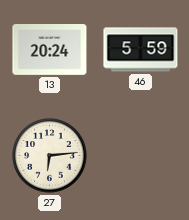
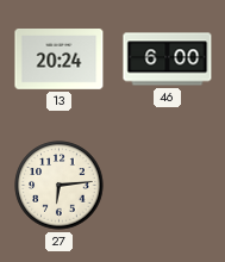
46: 5:59 -> 6:00 (168, 60)
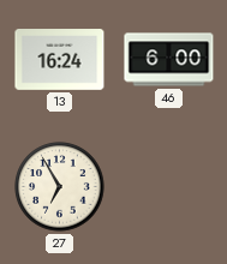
13: 20:24 -> 16:24 (60, 60)
27: 6:14 -> 6:55 (60, 187)
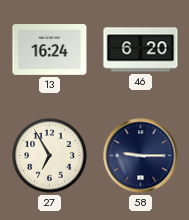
46: 6:00 -> 6:20 (141, 50)
58: none -> 9:15 (141, 156)
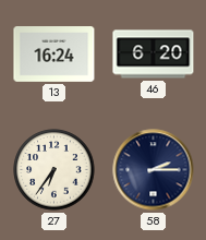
27: 6:55 -> 6:36 (54, 170)
58: 9:15 -> 2:15 (154, 170)
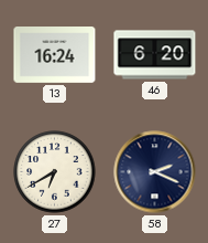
27: 6:36 -> 6:40 (55, 172)
58: 2:15 -> 2:19 (155, 172)
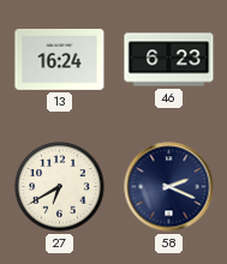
46: 6:20 -> 6:23 (169, 60)
